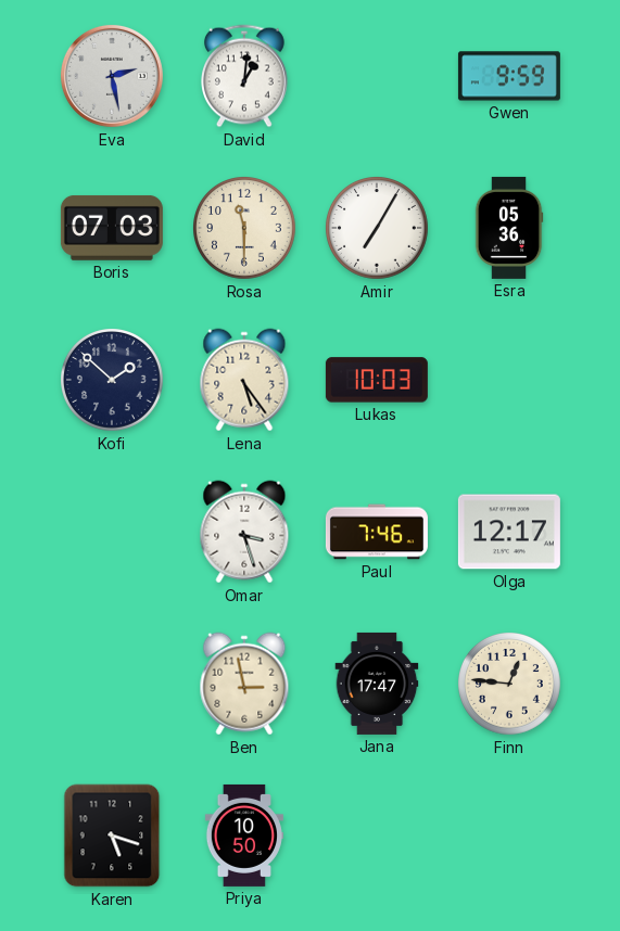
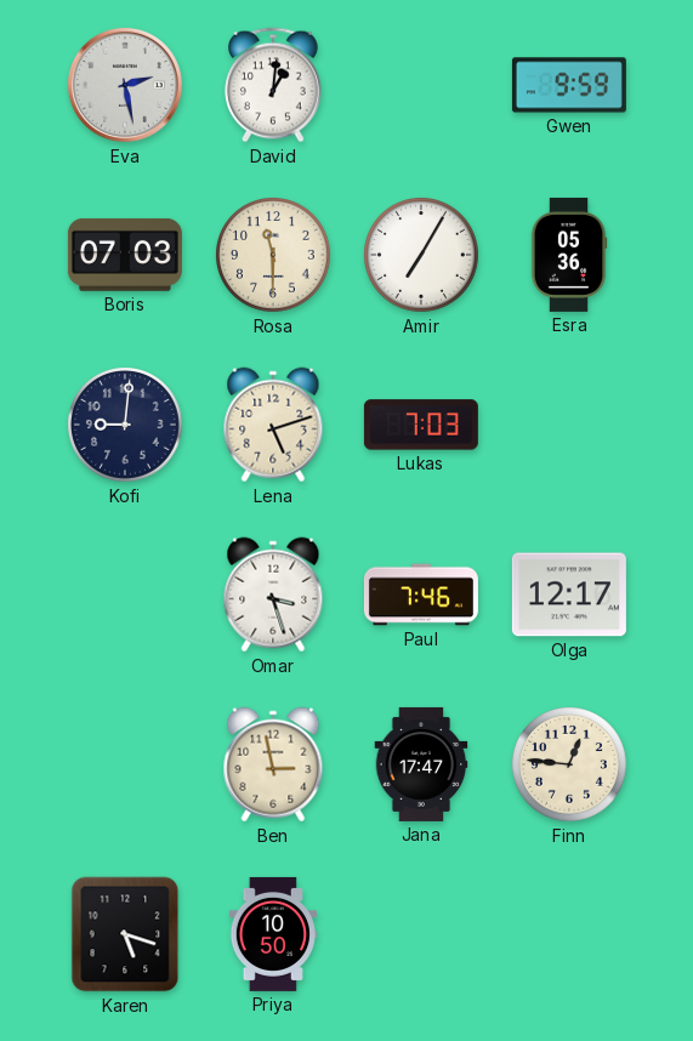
Kofi: 1:52 -> 9:01 (126, 426)
Lena: 5:24 -> 5:12 (273, 425)
Lukas: 10:03 -> 7:03 (421, 425)
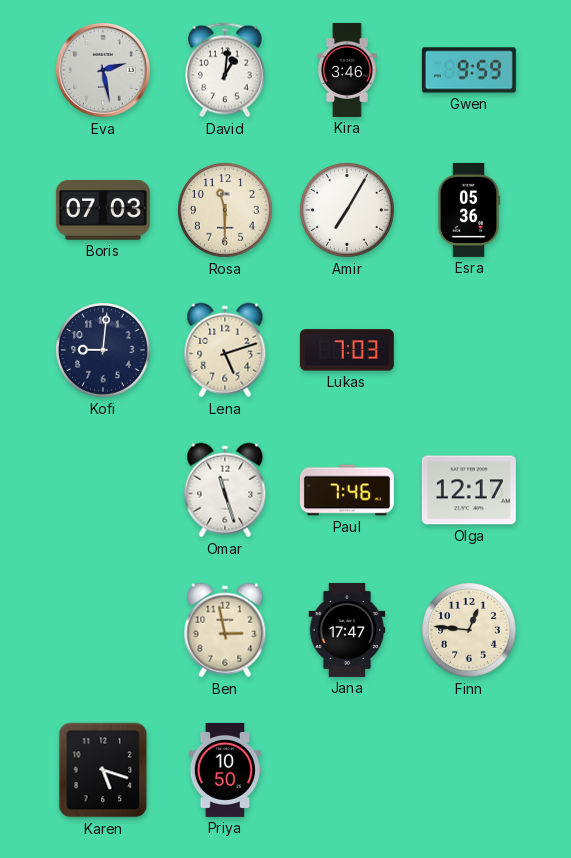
Kira: none -> 3:46 (347, 70)
Omar: 3:27 -> 11:27 (225, 490)
